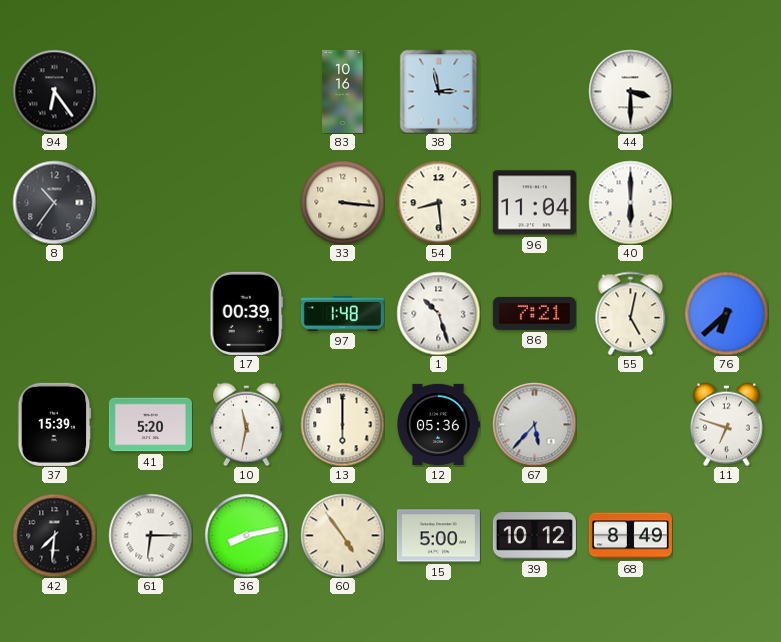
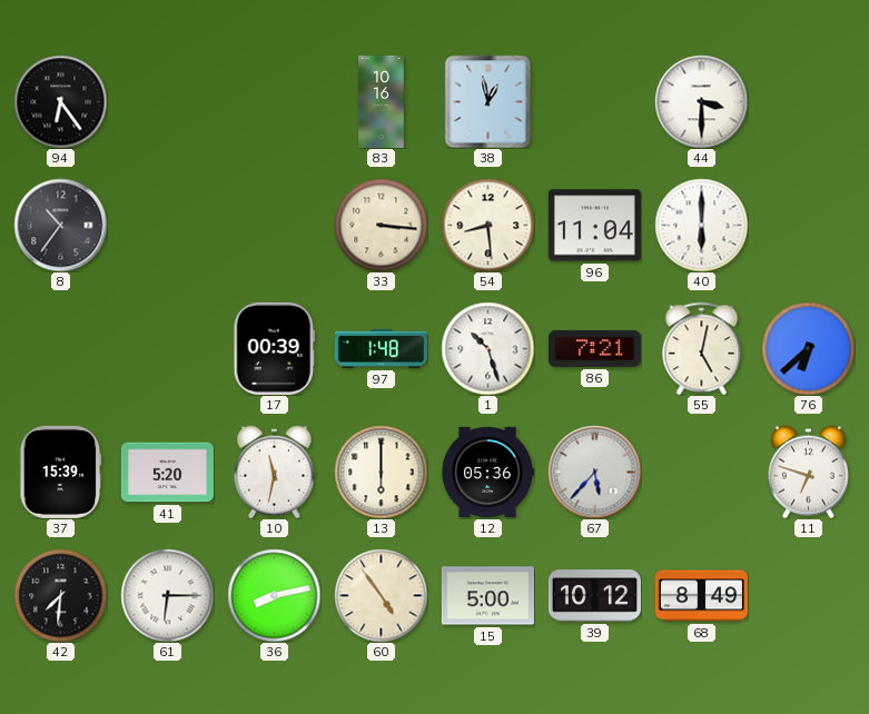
38: 2:58 -> 12:58 (488, 101)
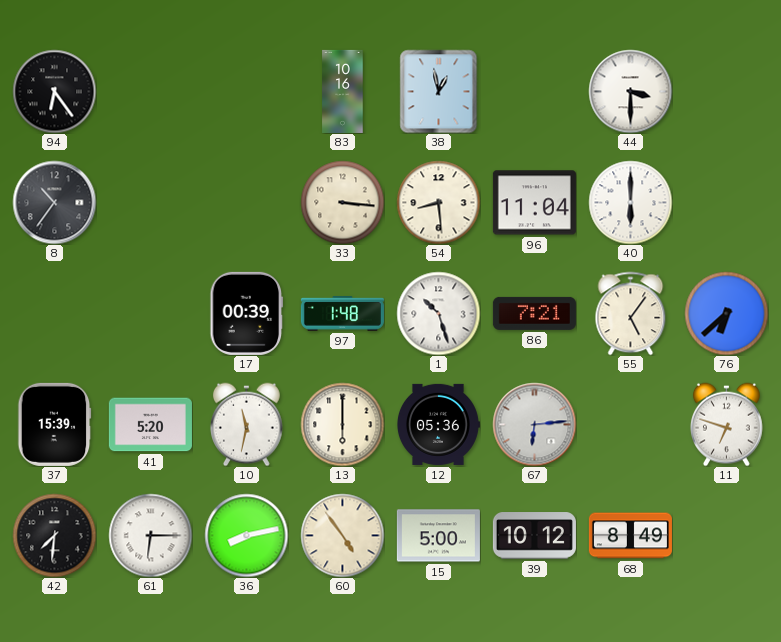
55: 5:02 -> 5:06 (631, 313)
67: 5:37 -> 6:14 (534, 424)
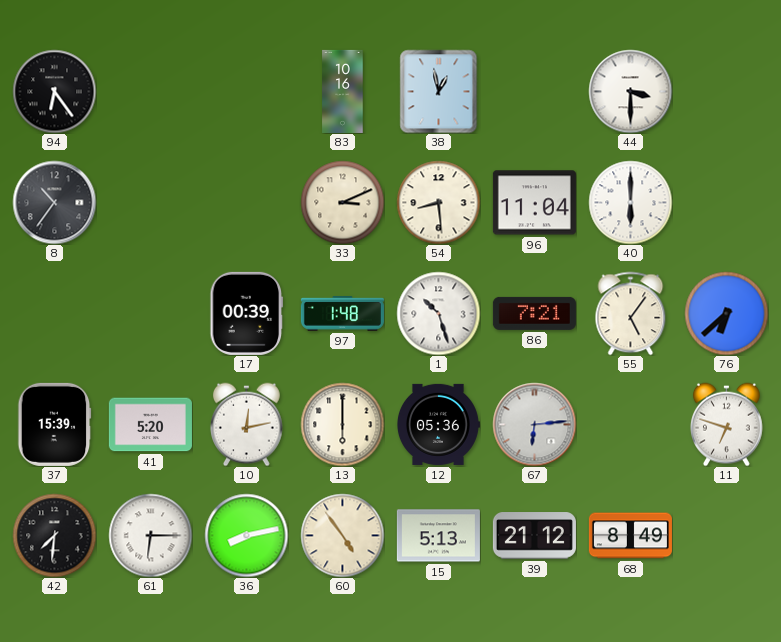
33: 3:16 -> 3:11 (342, 202)
10: 11:32 -> 12:13 (246, 424)
15: 5:00 -> 5:13 (438, 536)
39: 10:12 -> 21:12 (534, 536)
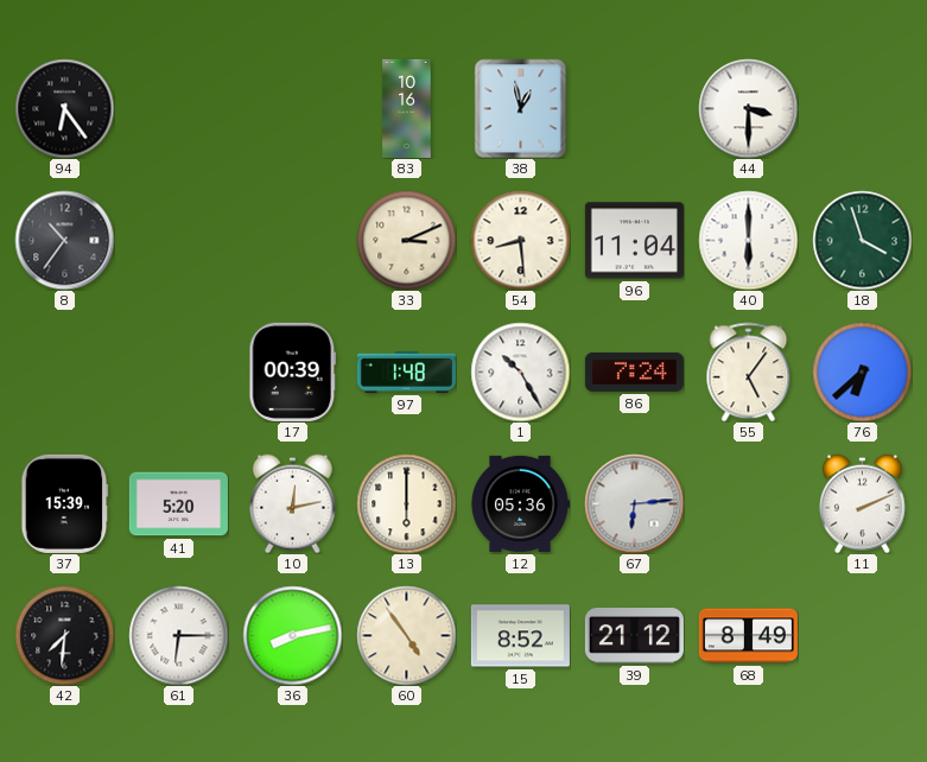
18: none -> 3:57 (862, 240)
1: 10:27 -> 10:25 (520, 372)
86: 7:21 -> 7:24 (634, 372)
11: 6:48 -> 2:11 (862, 503)
15: 5:13 -> 8:52 (520, 636)
